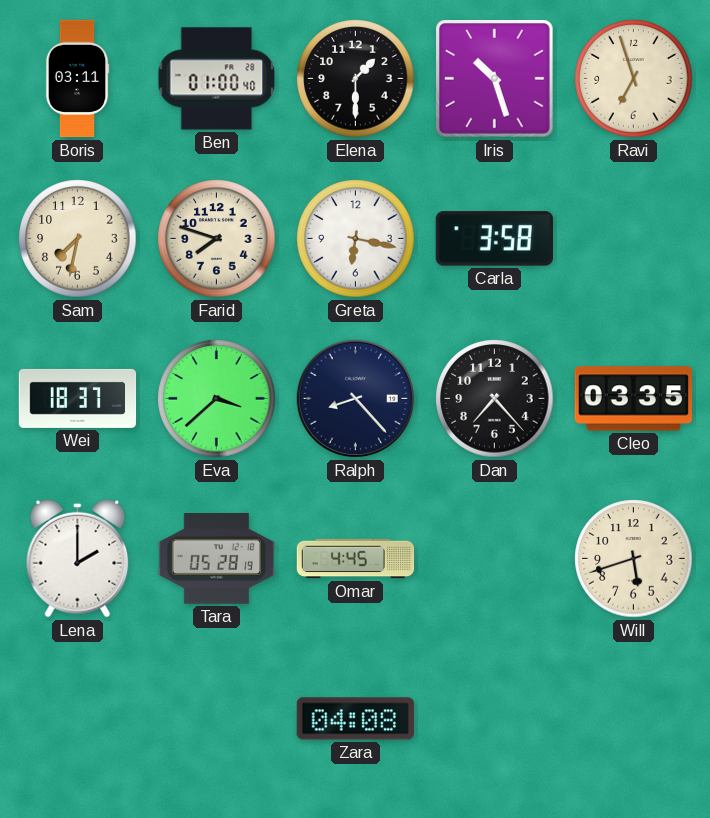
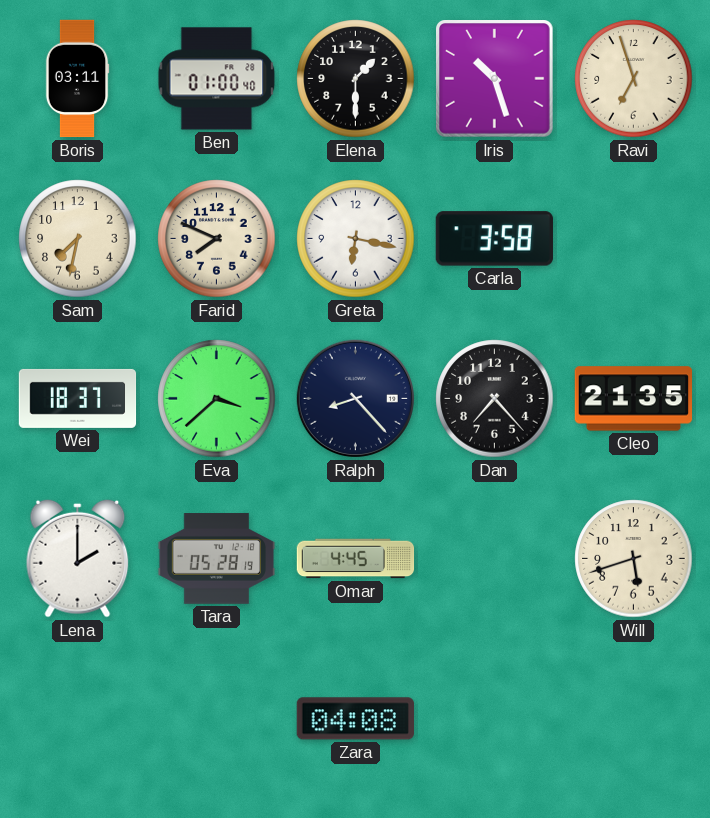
Farid: 7:48 -> 7:49 (217, 239)
Cleo: 03:35 -> 21:35 (634, 399)
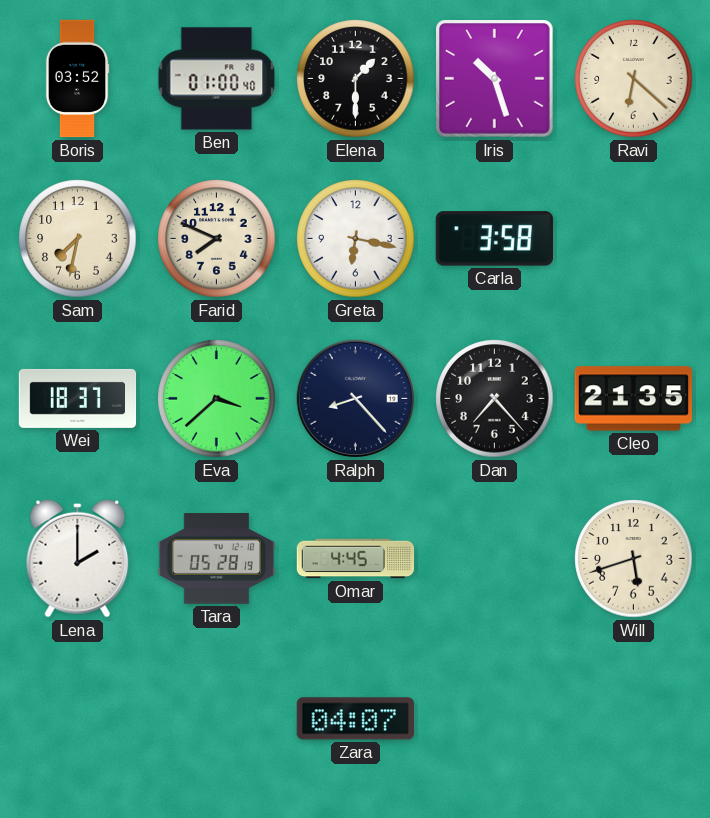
Boris: 03:11 -> 03:52 (77, 79)
Ravi: 6:57 -> 6:22 (634, 79)
Zara: 04:08 -> 04:07 (355, 719)
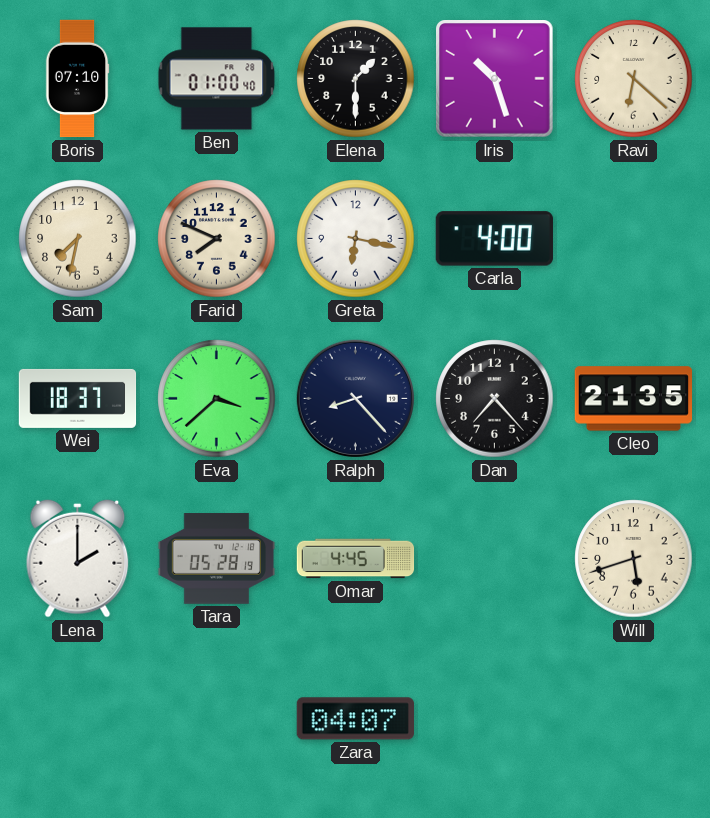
Boris: 03:52 -> 07:10 (77, 79)
Carla: 3:58 -> 4:00 (494, 239)
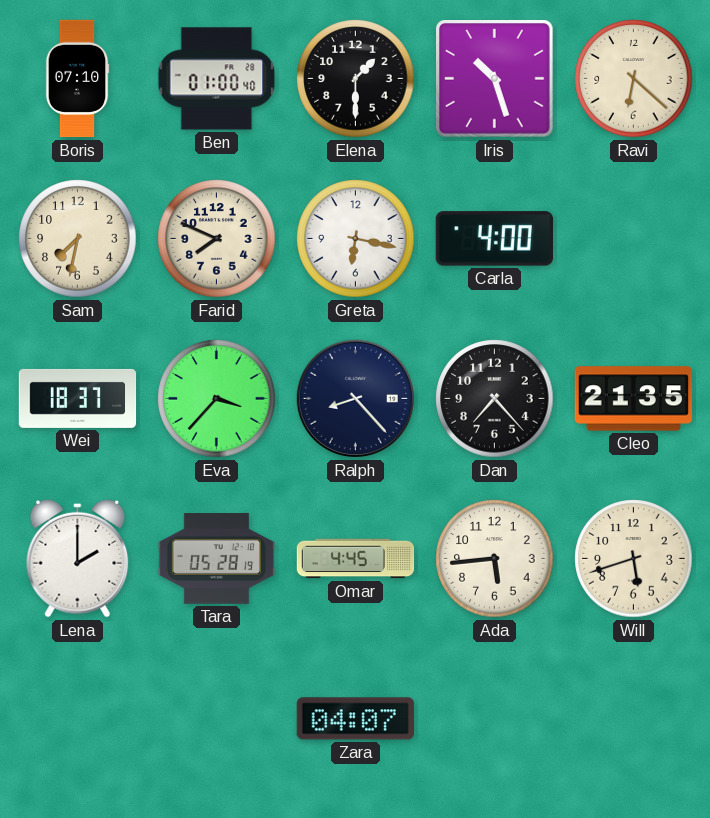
Eva: 3:38 -> 3:37 (217, 399)
Ada: none -> 5:44 (495, 559)
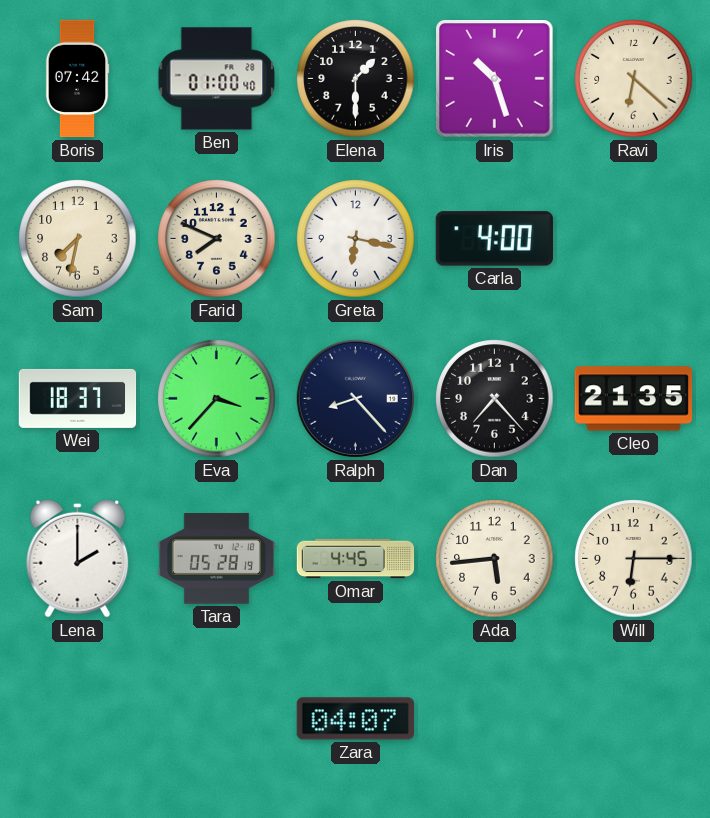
Boris: 07:10 -> 07:42 (77, 79)
Will: 5:42 -> 6:15 (634, 559)
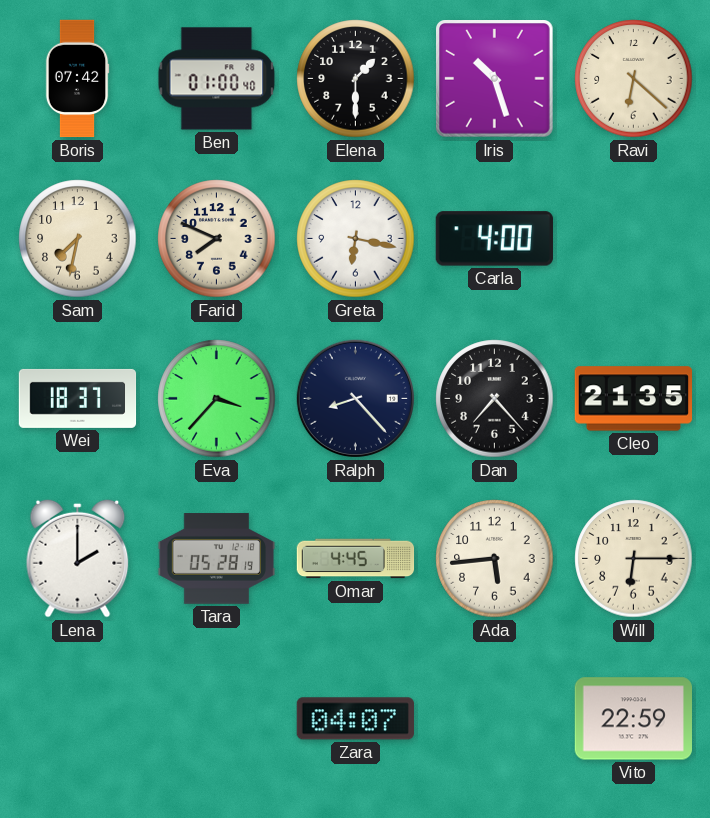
Vito: none -> 22:59 (633, 719)
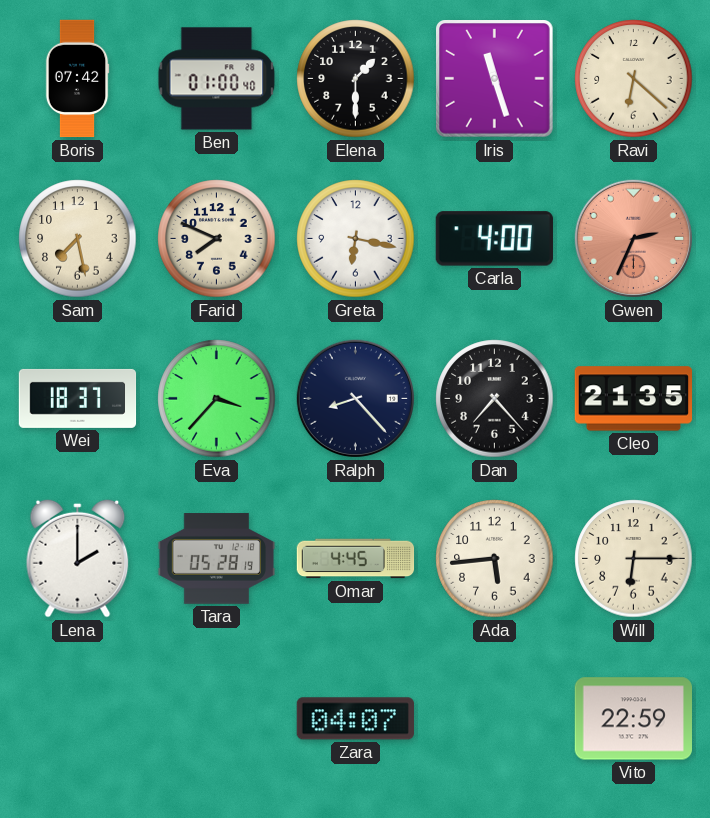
Iris: 10:27 -> 11:27 (495, 79)
Sam: 7:32 -> 7:28 (78, 239)
Gwen: none -> 2:34 (633, 238)
